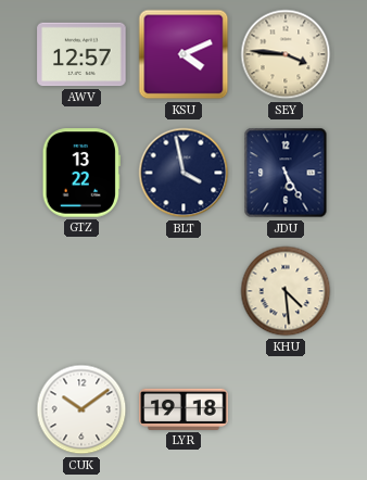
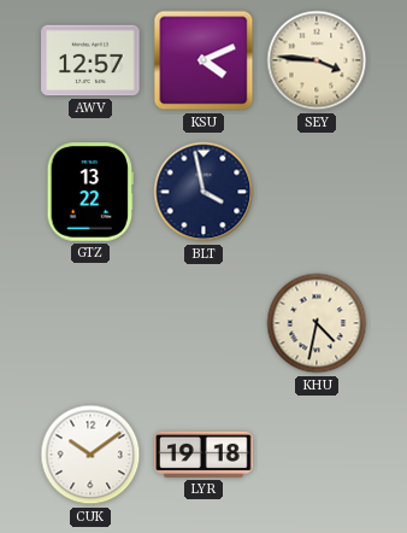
JDU: 5:25 -> none (286, 173)
KHU: 4:29 -> 4:32 (317, 323)
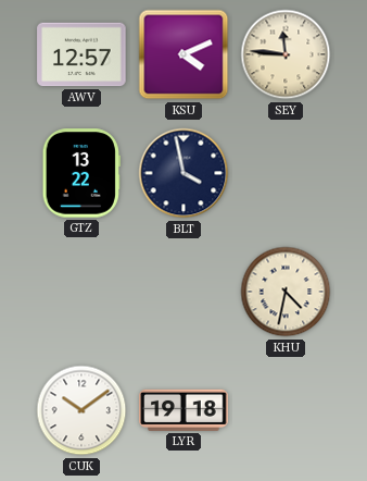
SEY: 3:46 -> 11:46 (286, 54)
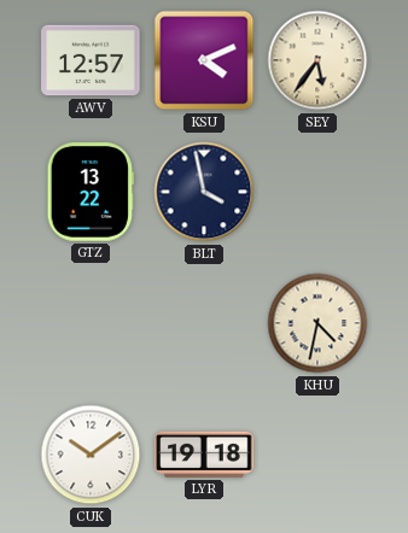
SEY: 11:46 -> 5:36 (317, 60)
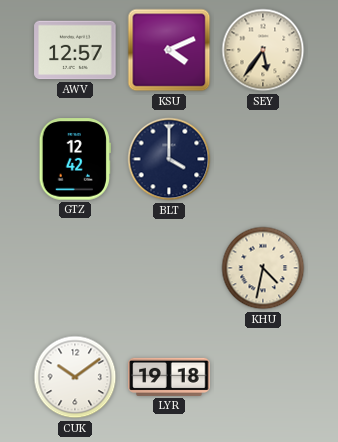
GTZ: 13:22 -> 12:42 (75, 159)
BLT: 3:58 -> 4:00 (169, 159)
